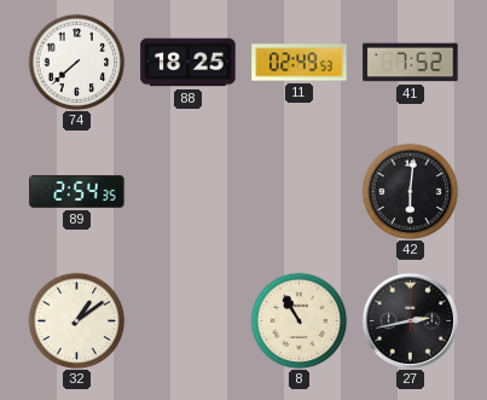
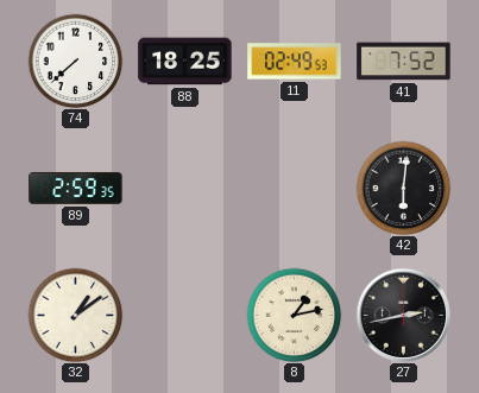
89: 2:54 -> 2:59 (76, 188)
8: 10:55 -> 1:13 (294, 315)
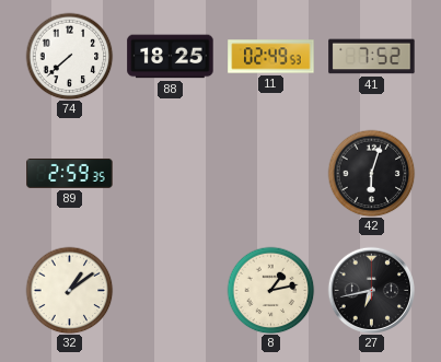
42: 6:01 -> 6:03 (371, 173)
27: 2:43 -> 6:43 (371, 290)
